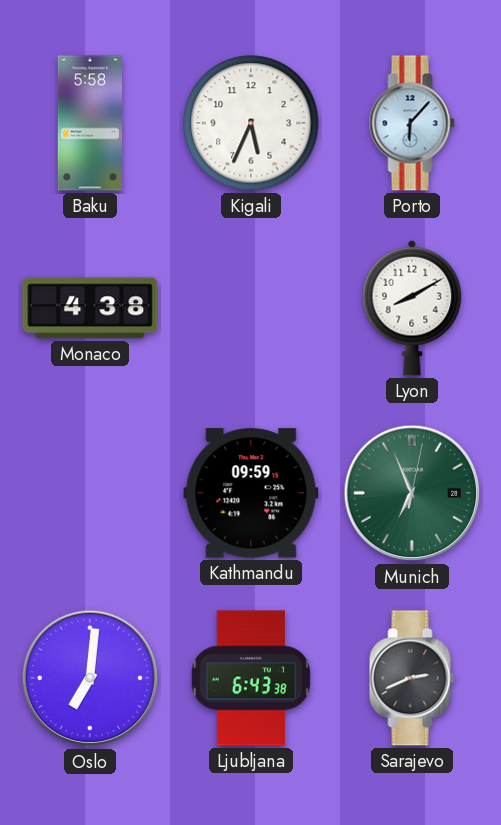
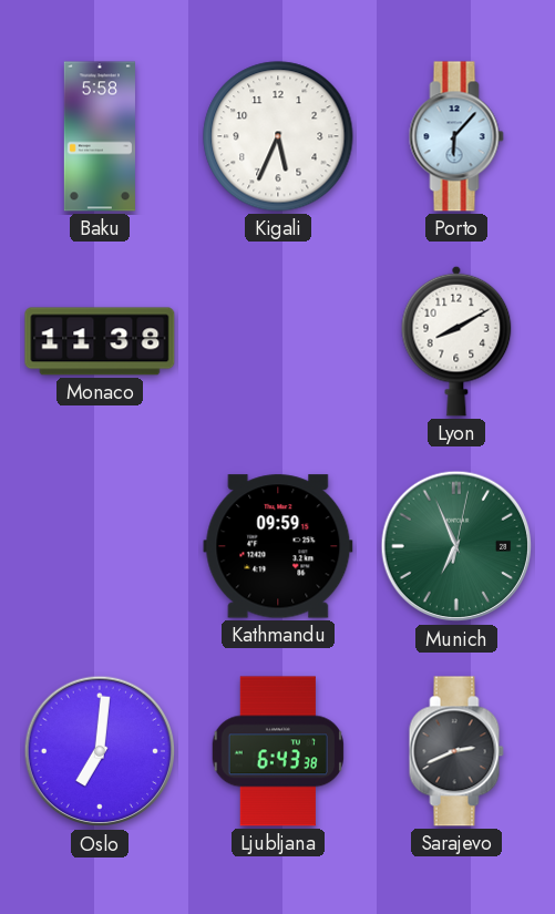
Monaco: 4:38 -> 11:38 (100, 341)
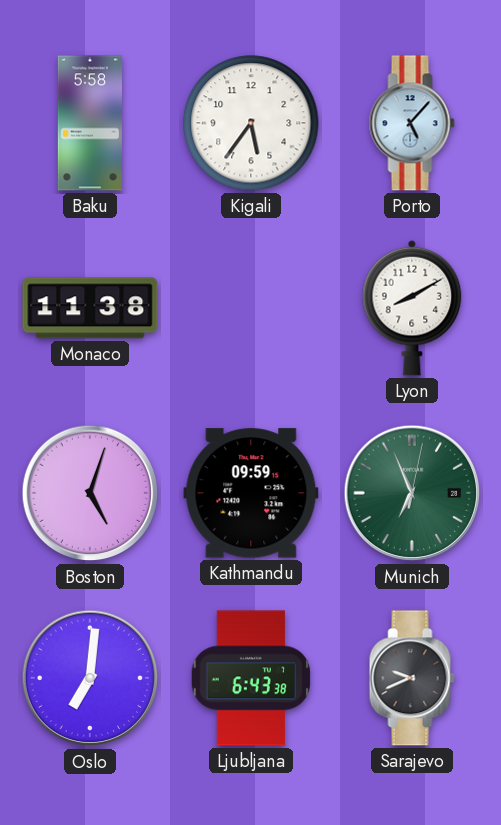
Kigali: 5:34 -> 5:36 (251, 123)
Porto: 6:07 -> 5:07 (412, 123)
Boston: none -> 5:03 (90, 493)
Sarajevo: 2:41 -> 9:41 (412, 678)
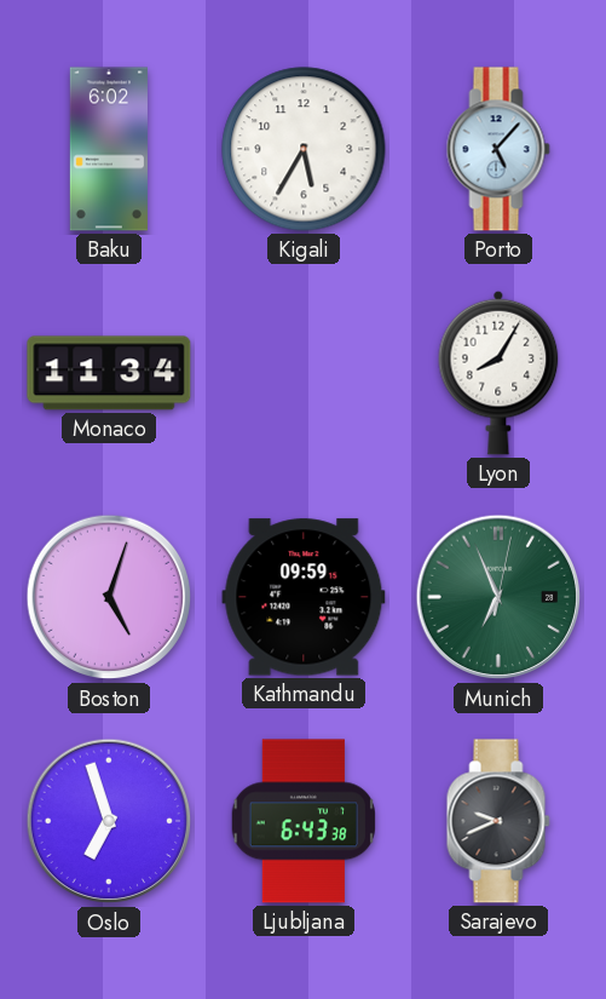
Baku: 5:58 -> 6:02 (109, 149)
Kigali: 5:36 -> 5:35 (304, 149)
Monaco: 11:38 -> 11:34 (109, 373)
Lyon: 8:10 -> 8:05 (498, 373)
Oslo: 7:01 -> 6:57 (109, 821)
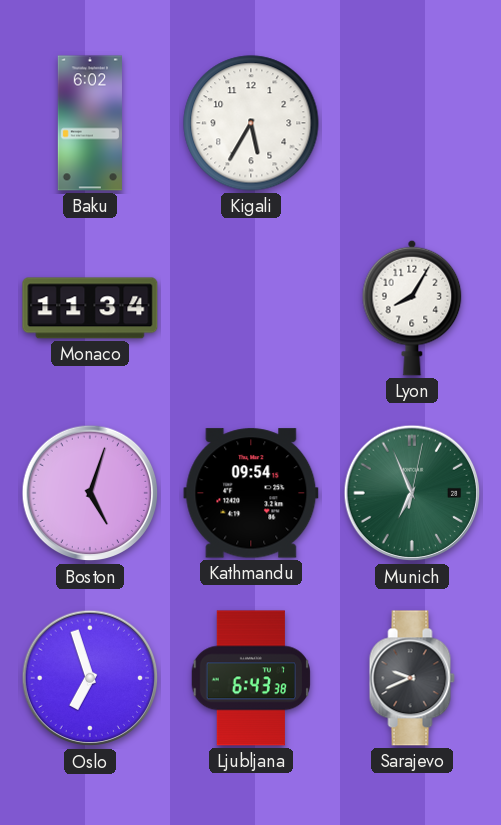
Porto: 5:07 -> none (498, 149)
Kathmandu: 09:59 -> 09:54 (251, 493)
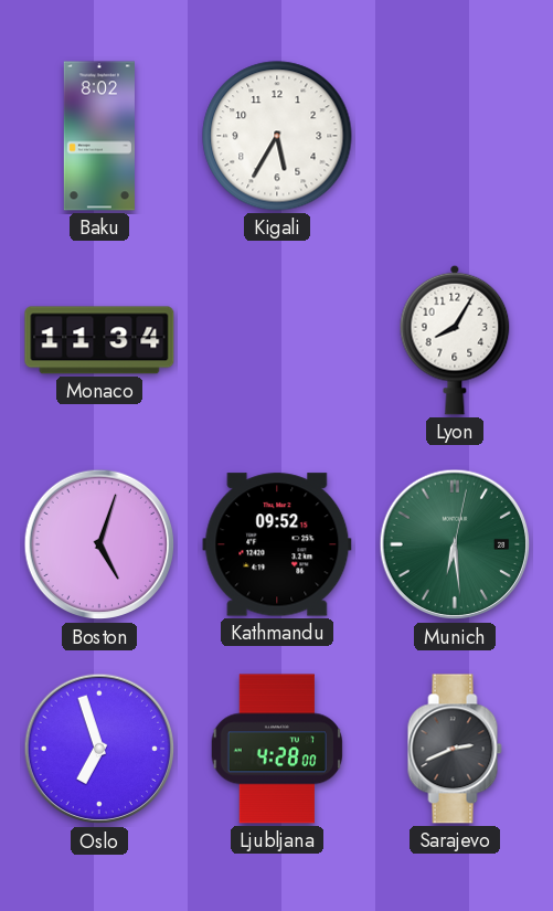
Baku: 6:02 -> 8:02 (99, 136)
Kathmandu: 09:54 -> 09:52 (277, 544)
Munich: 6:56 -> 6:29 (455, 544)
Ljubljana: 6:43 -> 4:28 (277, 749)
Sarajevo: 9:41 -> 2:41 (455, 749)
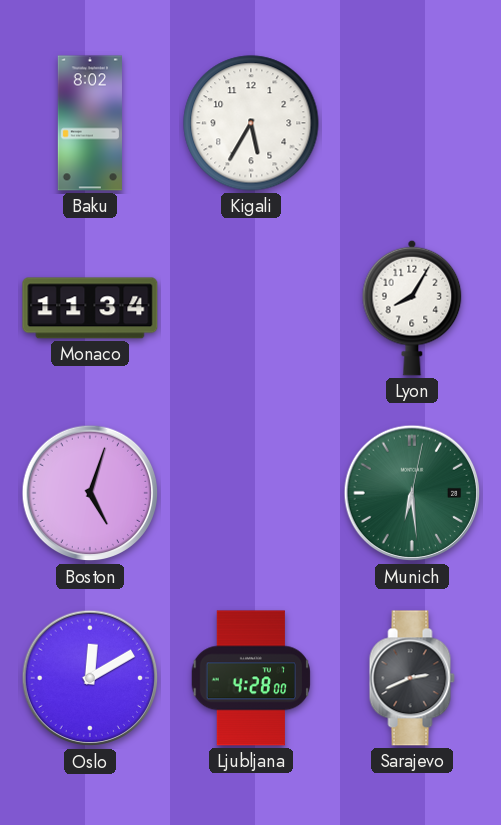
Kathmandu: 09:52 -> none (277, 544)
Oslo: 6:57 -> 12:10 (90, 678)
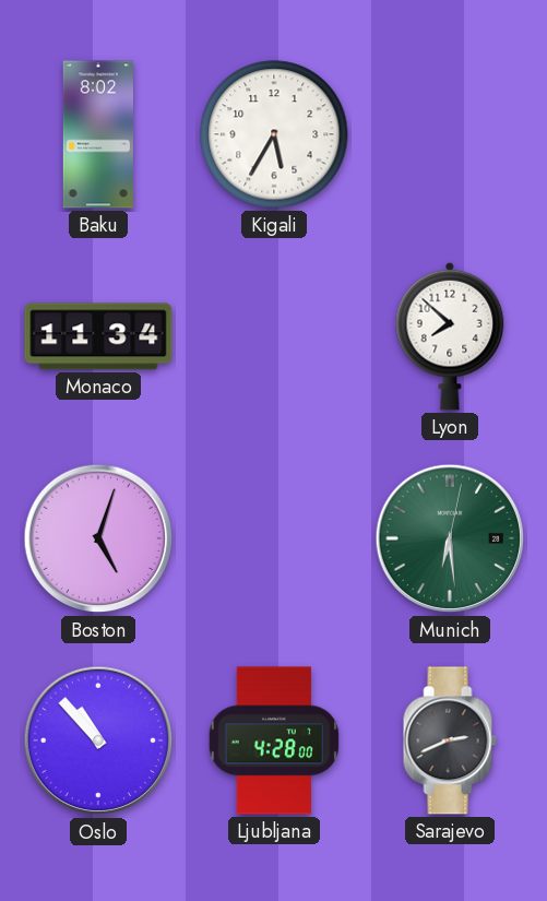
Lyon: 8:05 -> 7:52 (450, 336)
Oslo: 12:10 -> 10:53 (98, 740)
